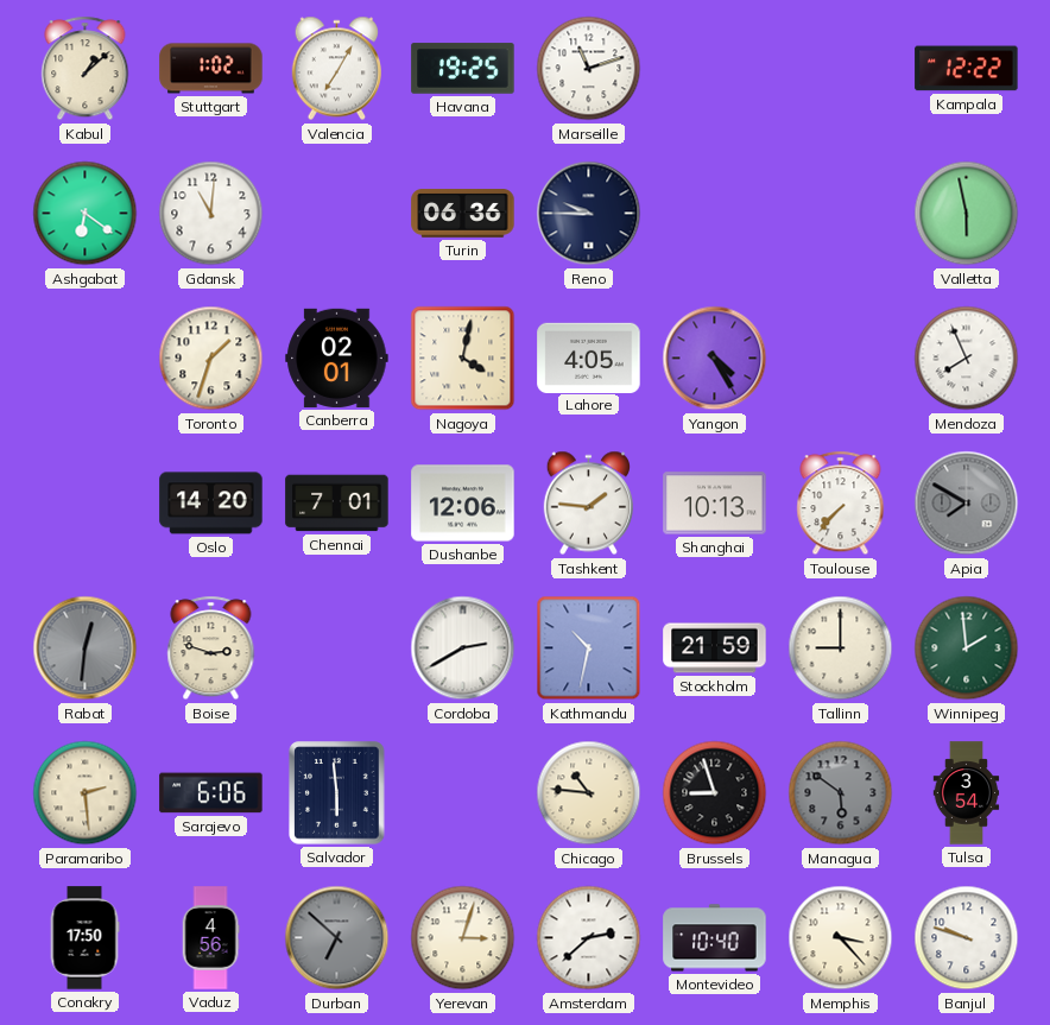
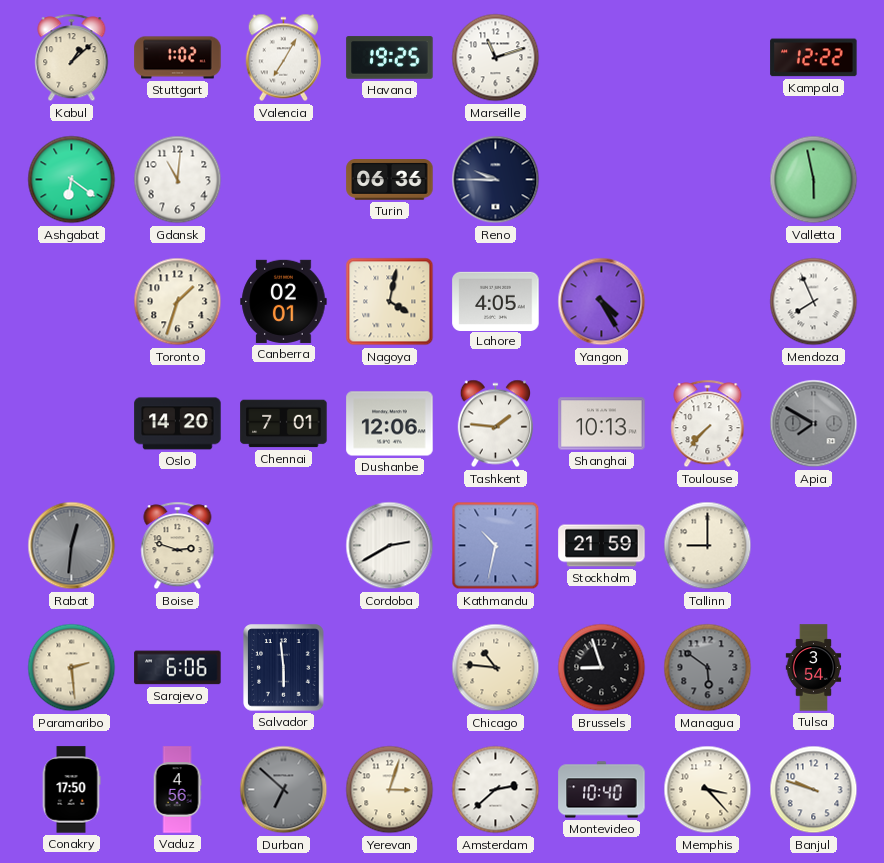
Winnipeg: 1:59 -> none (967, 648)
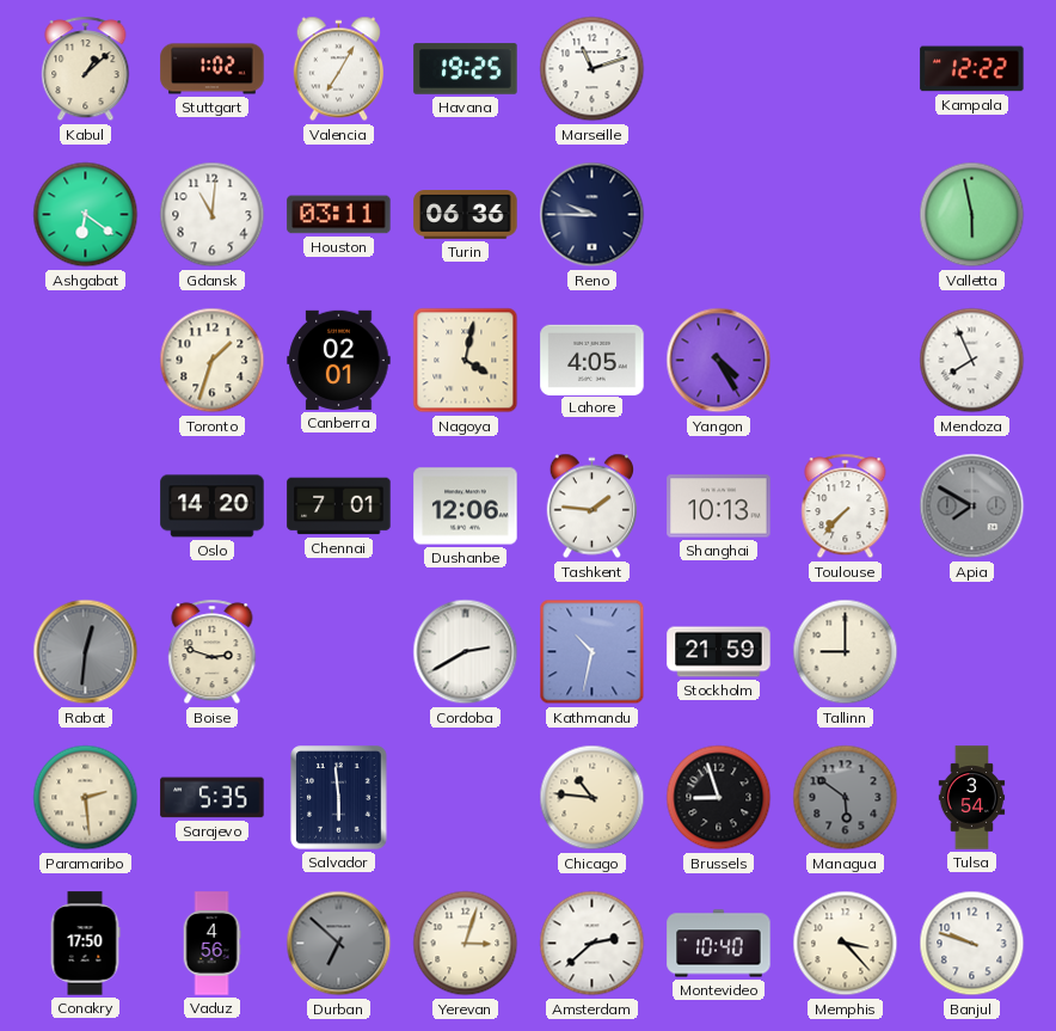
Houston: none -> 03:11 (339, 215)
Sarajevo: 6:06 -> 5:35 (213, 798)
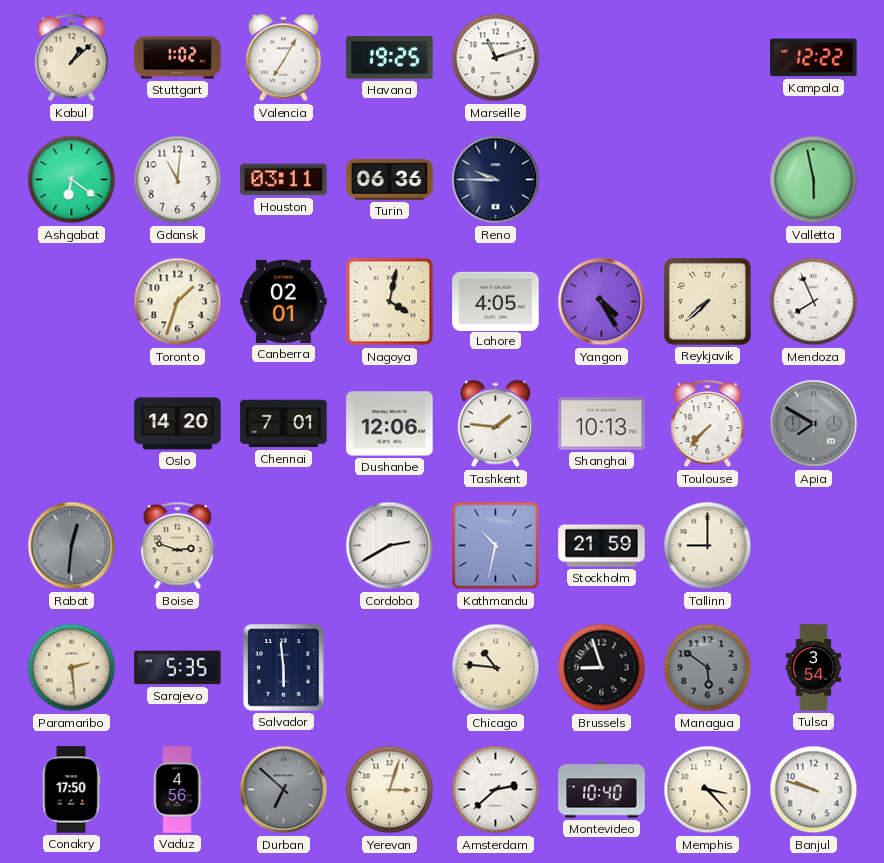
Reykjavik: none -> 7:38 (707, 301)
